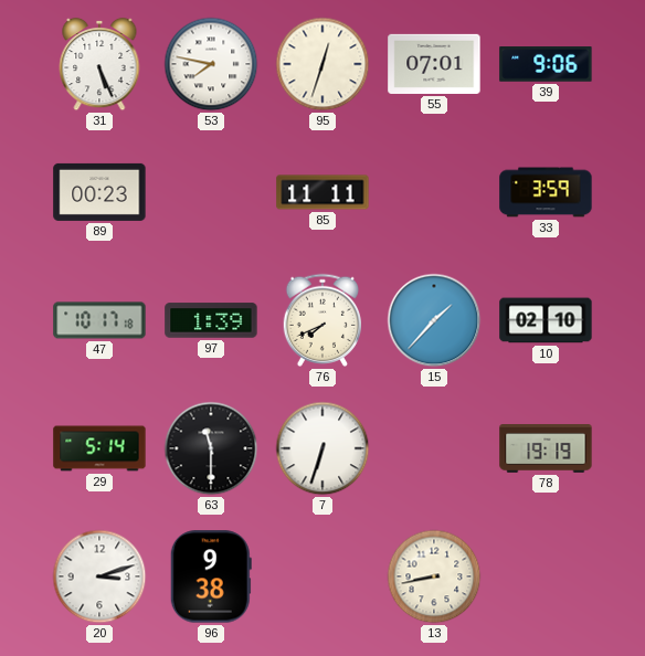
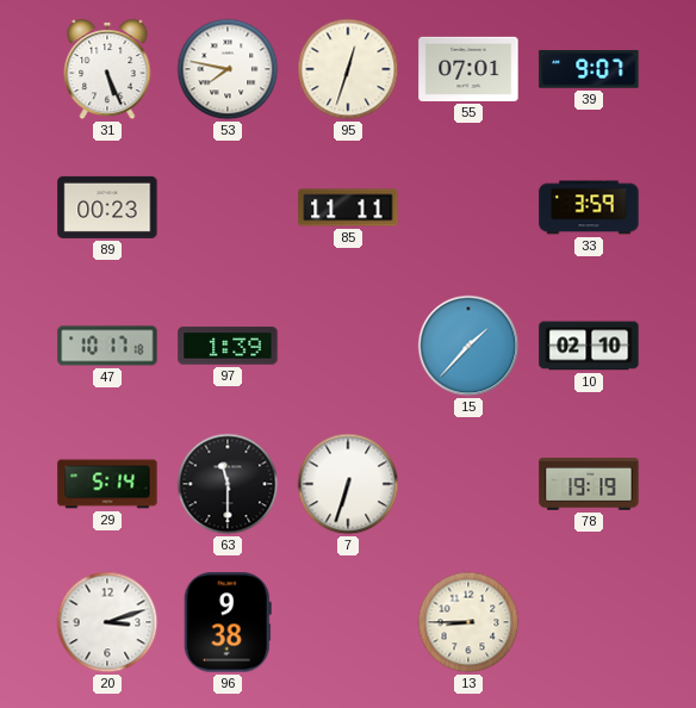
39: 9:06 -> 9:07 (589, 69)
76: 7:41 -> none (321, 320)
13: 8:43 -> 8:45 (468, 622)
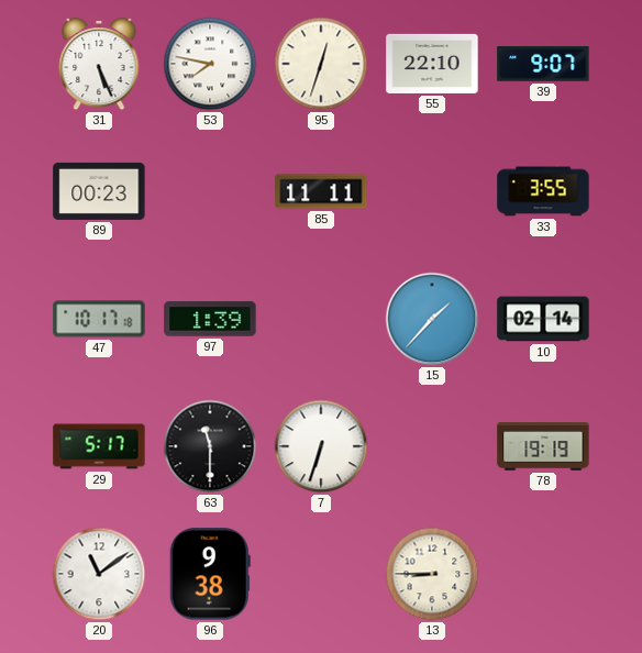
55: 07:01 -> 22:10 (432, 64)
33: 3:59 -> 3:55 (543, 191)
10: 02:10 -> 02:14 (543, 319)
29: 5:14 -> 5:17 (99, 446)
20: 3:12 -> 11:09 (99, 574)
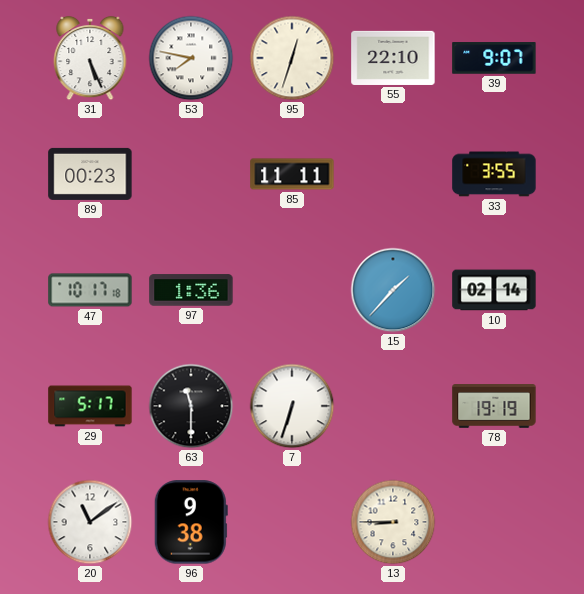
97: 1:39 -> 1:36 (191, 290)
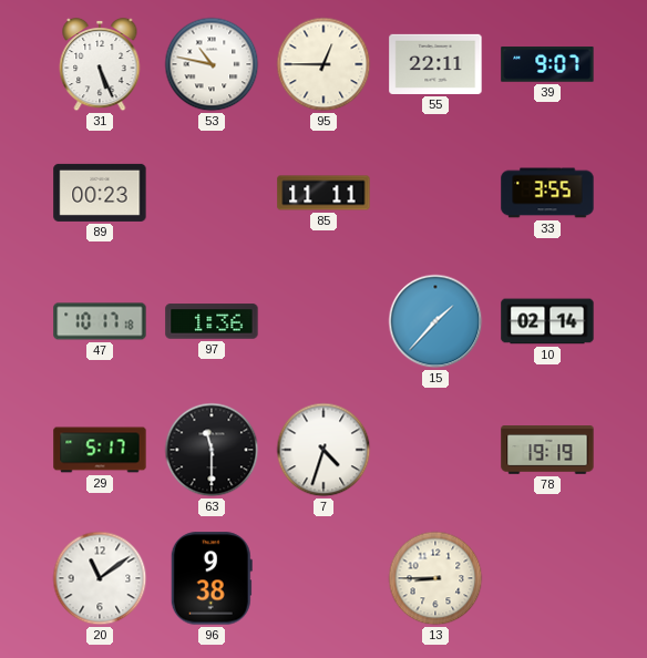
53: 7:47 -> 10:47 (212, 64)
95: 12:33 -> 12:45 (323, 64)
55: 22:10 -> 22:11 (435, 64)
7: 6:33 -> 4:33 (323, 450)
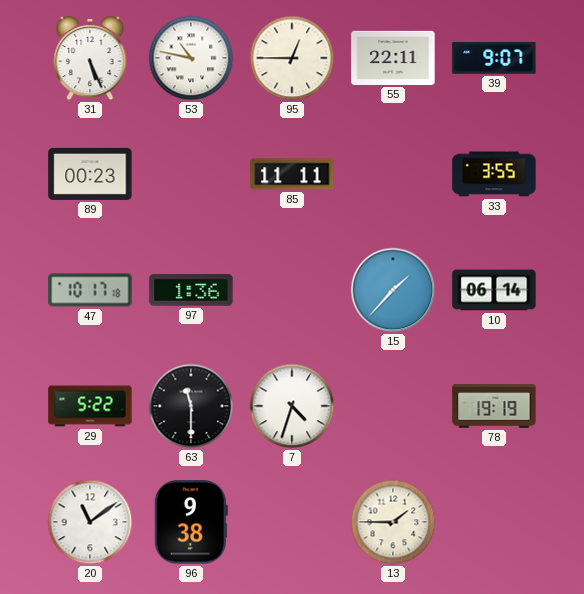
10: 02:14 -> 06:14 (494, 290)
29: 5:17 -> 5:22 (90, 406)
13: 8:45 -> 1:45 (393, 522)
